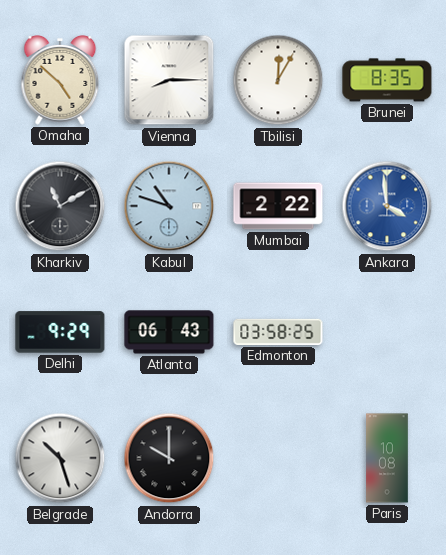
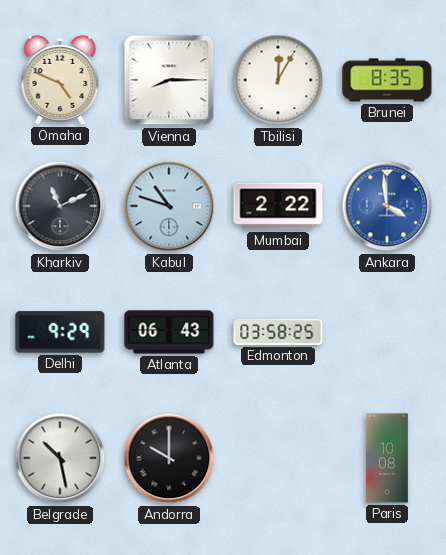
Omaha: 4:52 -> 4:49 (60, 81)
Kharkiv: 11:10 -> 11:11 (60, 206)
Belgrade: 10:27 -> 10:28 (60, 458)
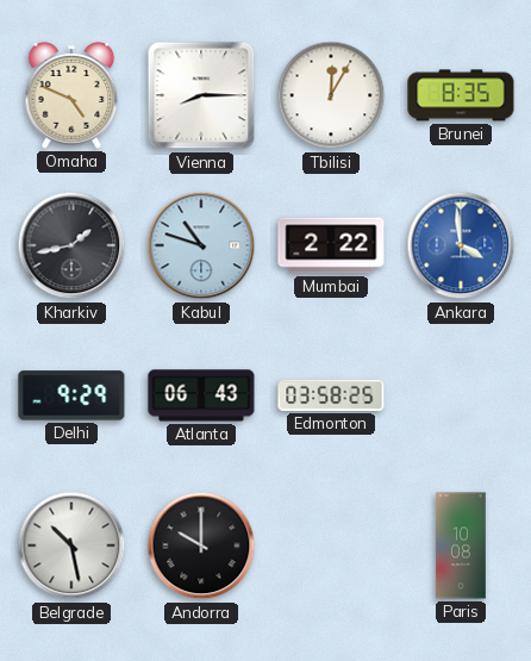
Kharkiv: 11:11 -> 1:43 (71, 245)
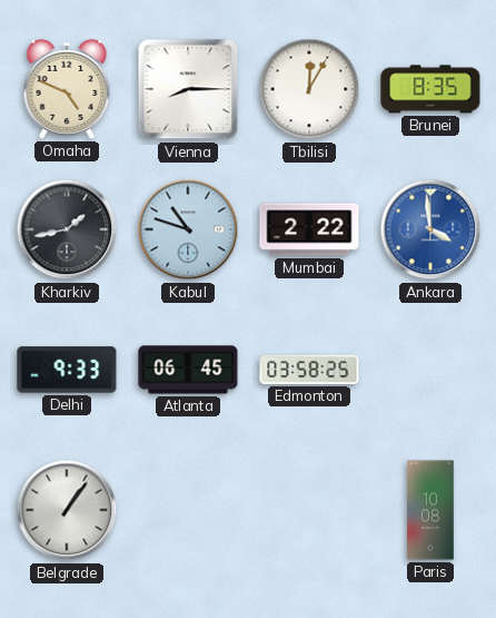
Delhi: 9:29 -> 9:33 (67, 370)
Atlanta: 06:43 -> 06:45 (188, 370)
Belgrade: 10:28 -> 1:06 (67, 510)
Andorra: 10:00 -> none (201, 545)
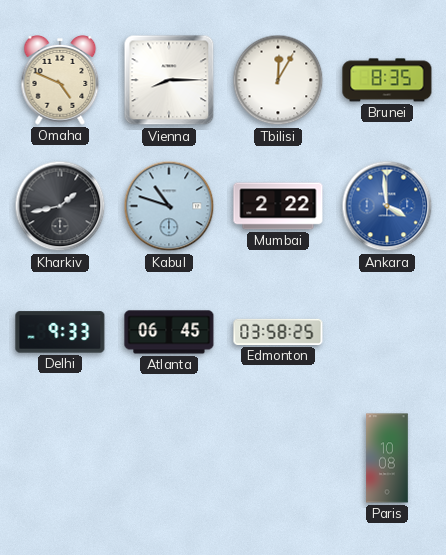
Belgrade: 1:06 -> none (67, 510)
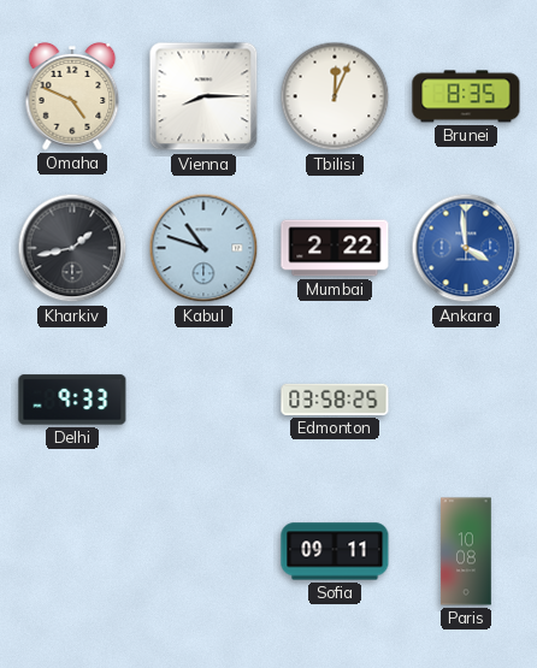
Tbilisi: 12:05 -> 12:04 (335, 96)
Atlanta: 06:45 -> none (169, 332)
Sofia: none -> 09:11 (335, 551)
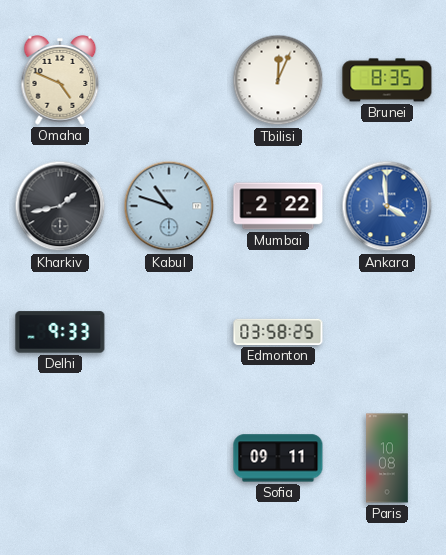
Vienna: 8:15 -> none (203, 96)
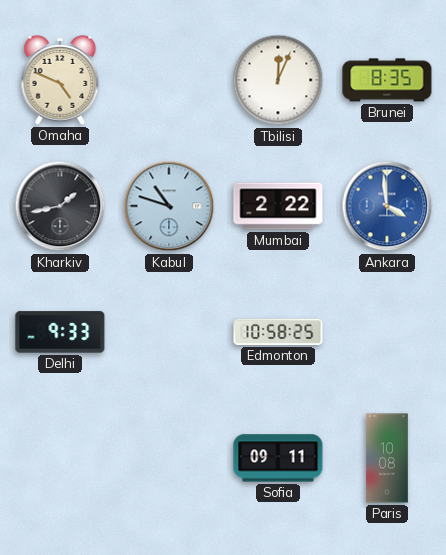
Edmonton: 03:58 -> 10:58 (278, 332)
